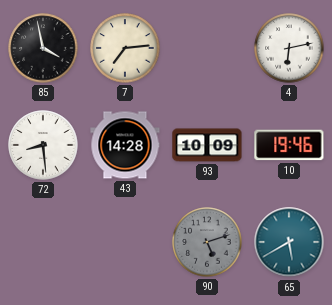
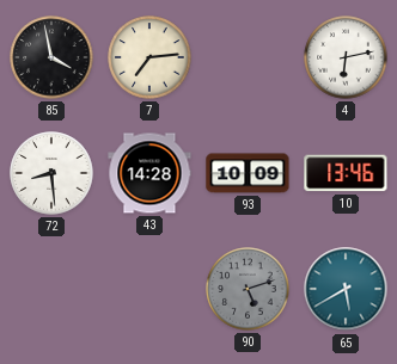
10: 19:46 -> 13:46 (346, 173)
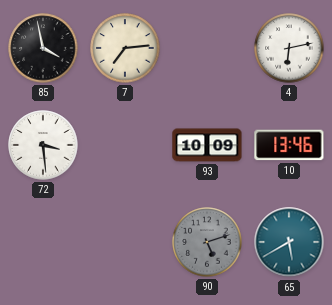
72: 8:29 -> 3:29 (43, 145)
43: 14:28 -> none (149, 173)
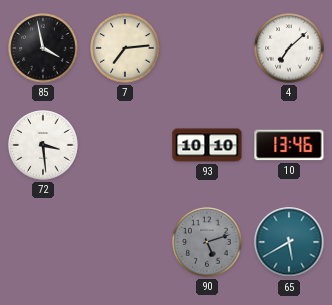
4: 6:13 -> 7:08 (289, 48)
93: 10:09 -> 10:10 (207, 145)
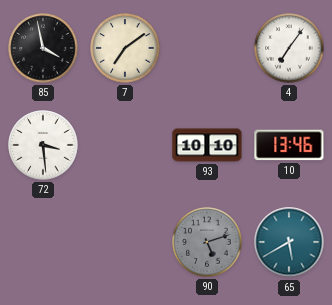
7: 7:14 -> 7:09 (125, 48)
4: 7:08 -> 7:06 (289, 48)
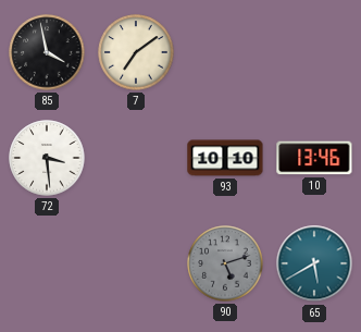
4: 7:06 -> none (289, 48)
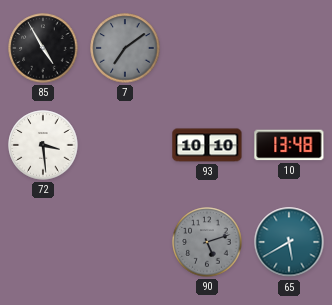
85: 3:58 -> 4:55 (43, 48)
7 dial: cream -> grey (125, 48)
10: 13:46 -> 13:48 (289, 145)
